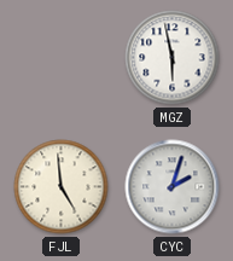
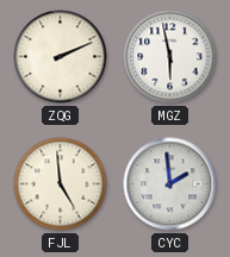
ZQG: none -> 2:11 (61, 57)
CYC: 2:03 -> 1:59 (170, 184)
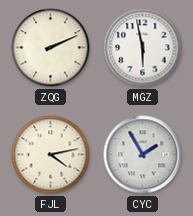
FJL: 4:59 -> 4:13 (51, 155)
CYC: 1:59 -> 1:55 (143, 155)
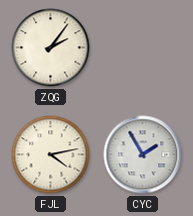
ZQG: 2:11 -> 2:06 (51, 48)
MGZ: 5:58 -> none (143, 48)
